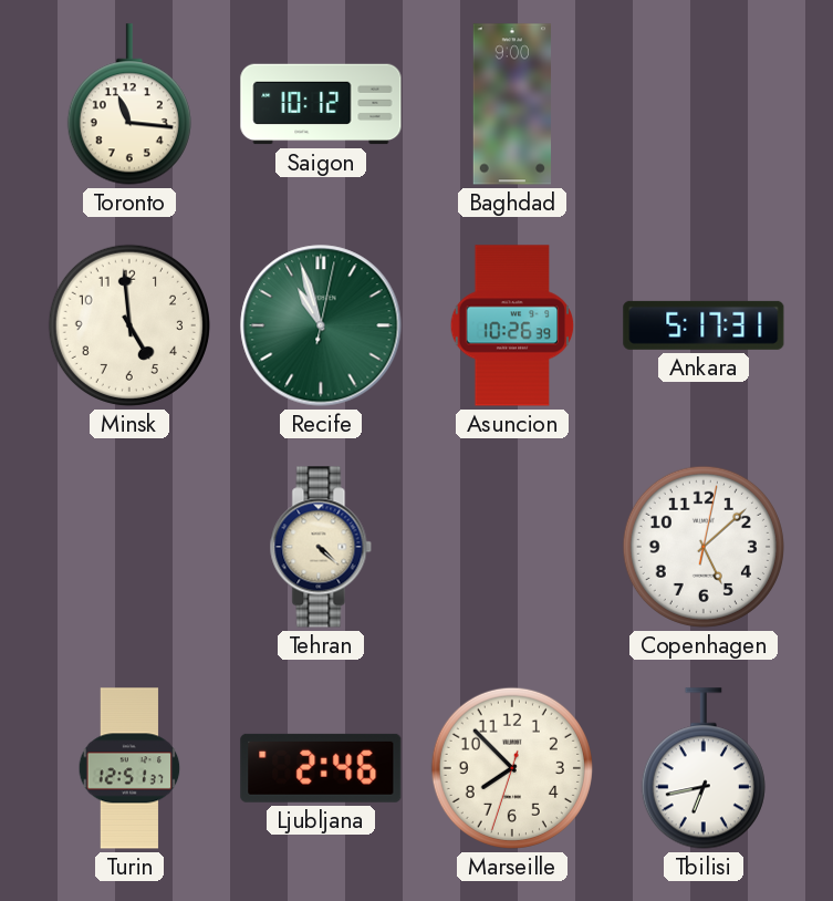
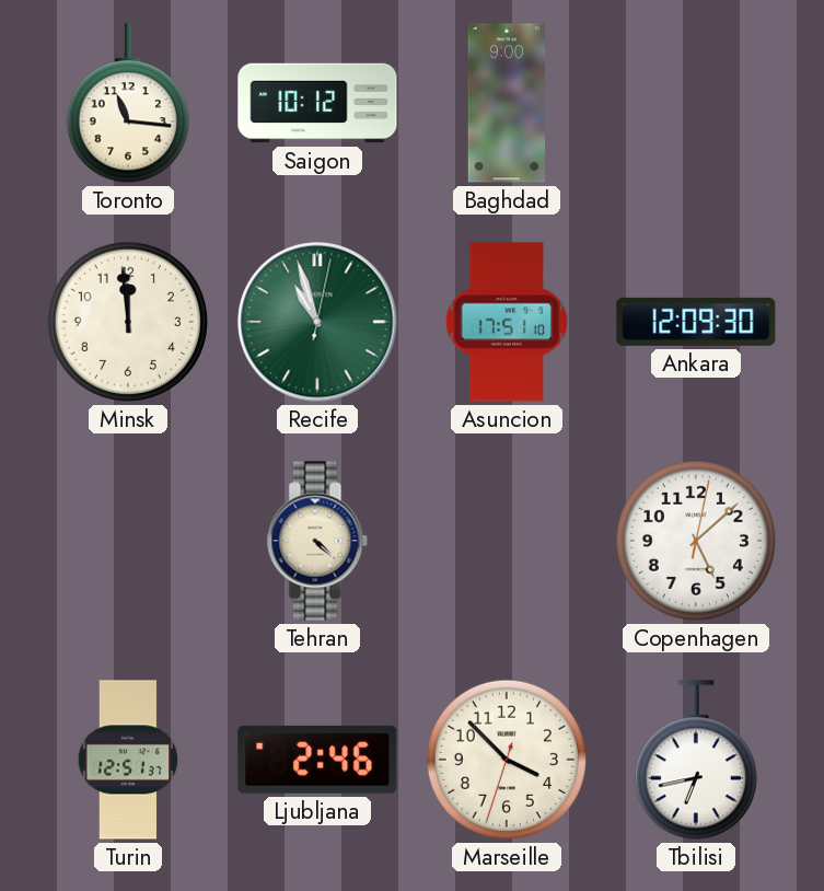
Minsk: 4:59 -> 11:59 (128, 322)
Asuncion: 10:26 -> 17:51 (507, 322)
Ankara: 5:17 -> 12:09 (696, 322)
Marseille: 7:52 -> 3:52 (507, 760)
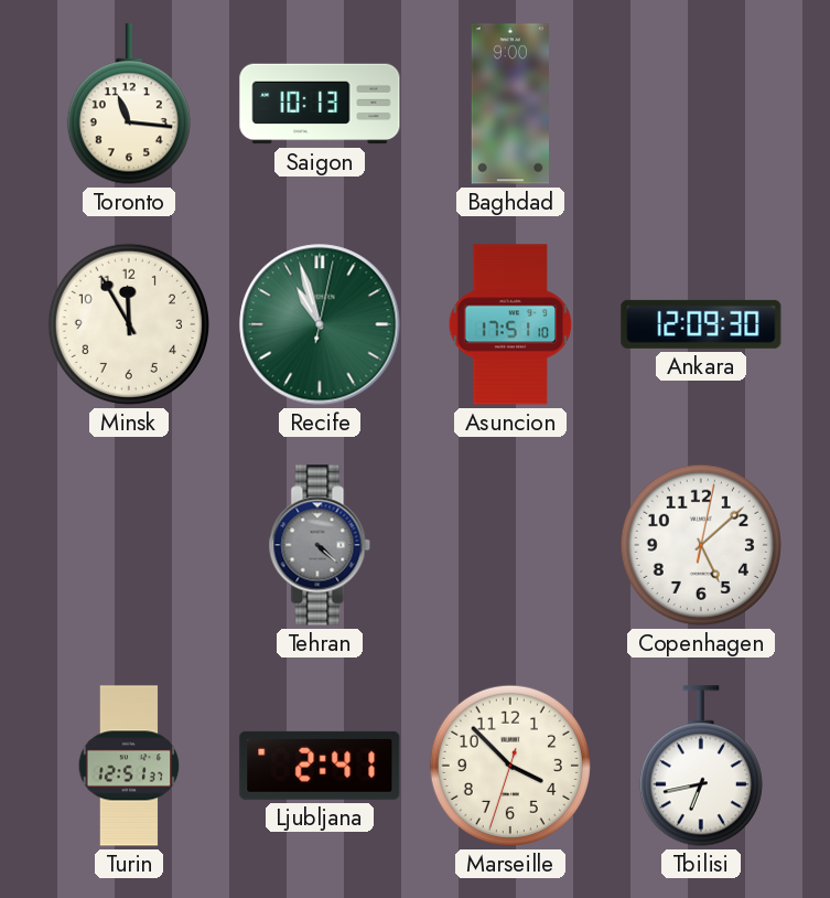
Saigon: 10:12 -> 10:13 (320, 104)
Minsk: 11:59 -> 11:55 (129, 324)
Tehran dial: cream -> grey (320, 545)
Ljubljana: 2:46 -> 2:41 (320, 766)
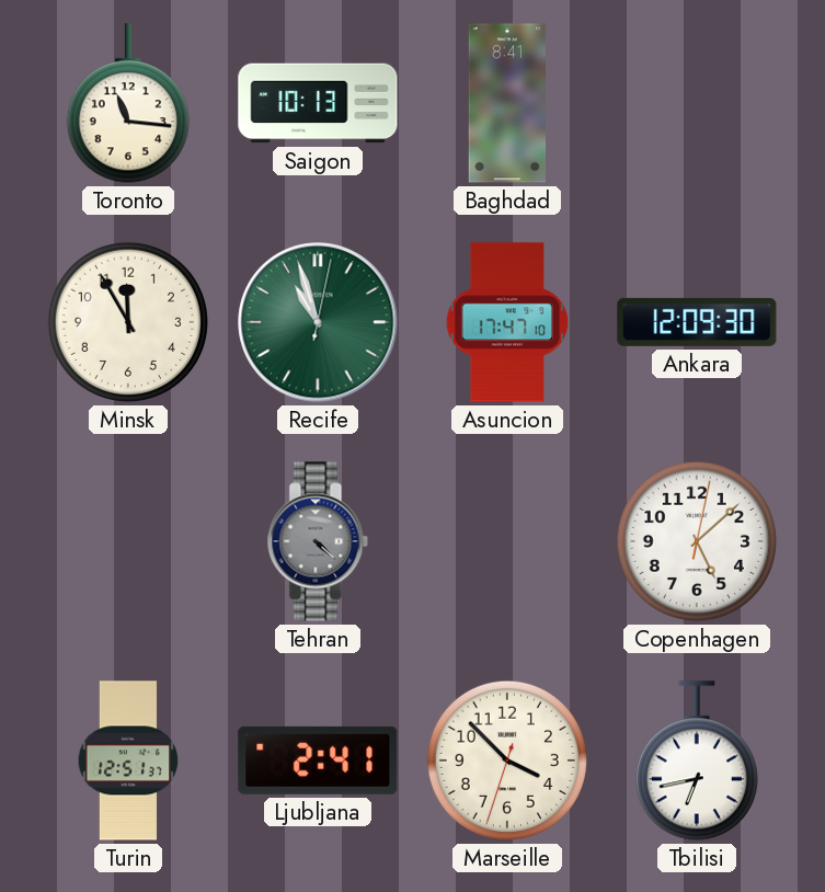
Baghdad: 9:00 -> 8:41 (506, 103)
Asuncion: 17:51 -> 17:47 (507, 322)
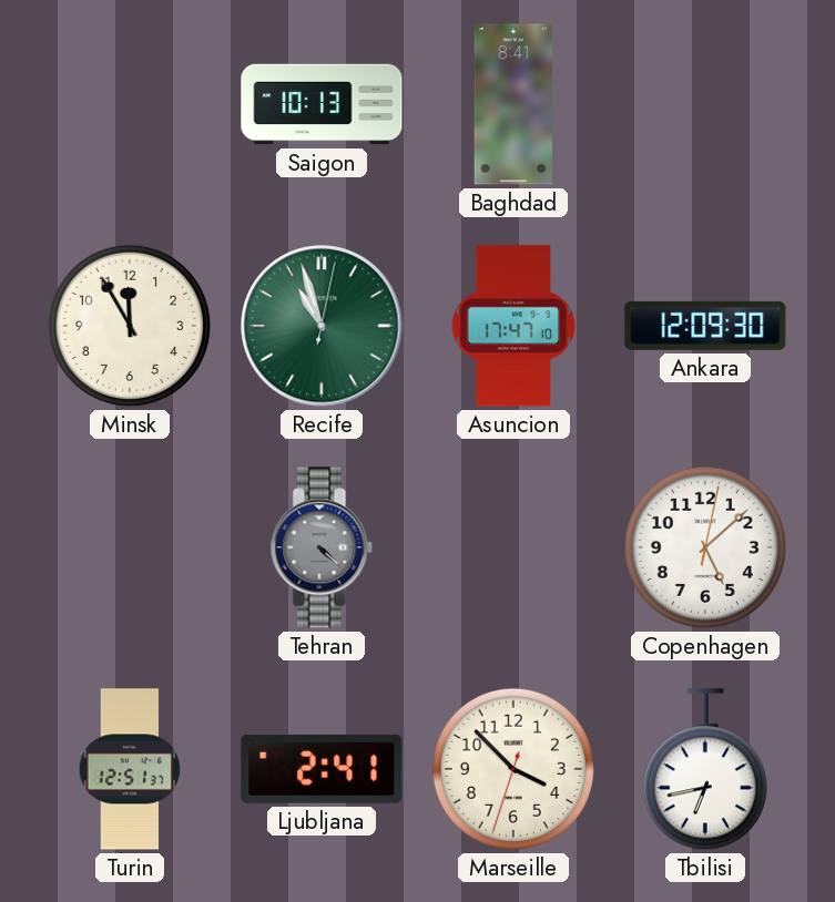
Toronto: 11:16 -> none (128, 103)
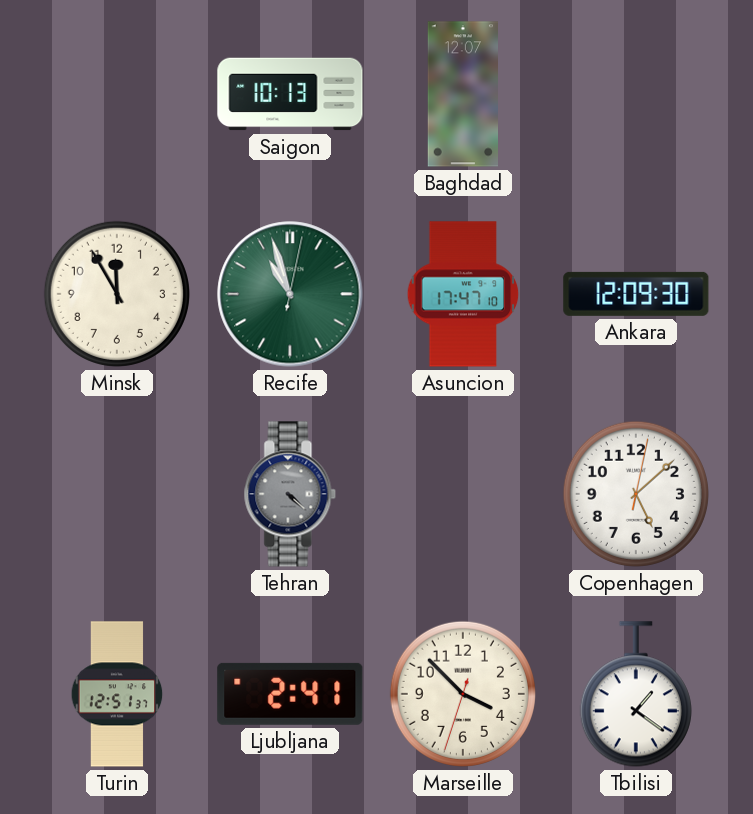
Baghdad: 8:41 -> 12:07 (462, 94)
Tbilisi: 6:43 -> 1:21 (636, 694)
